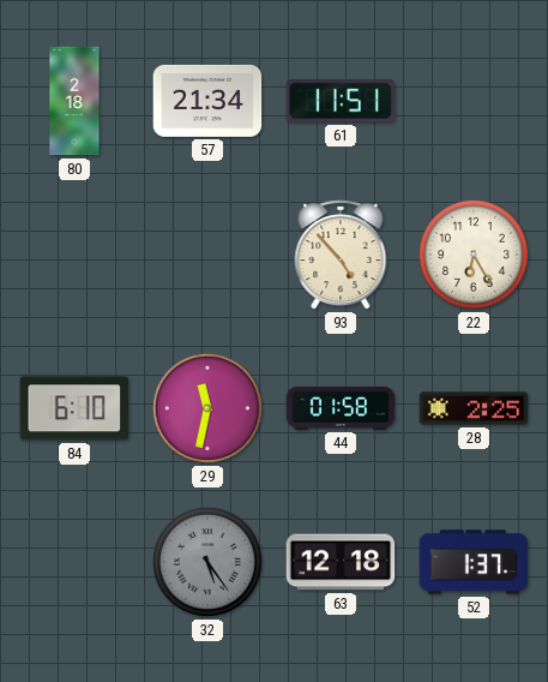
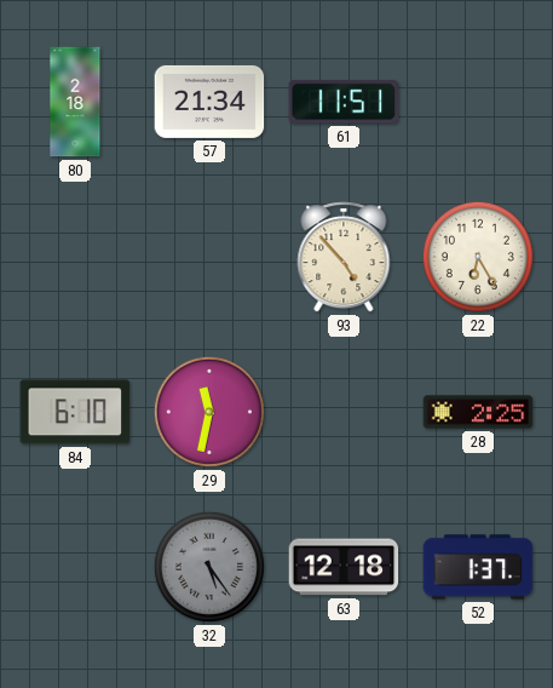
44: 01:58 -> none (341, 408)
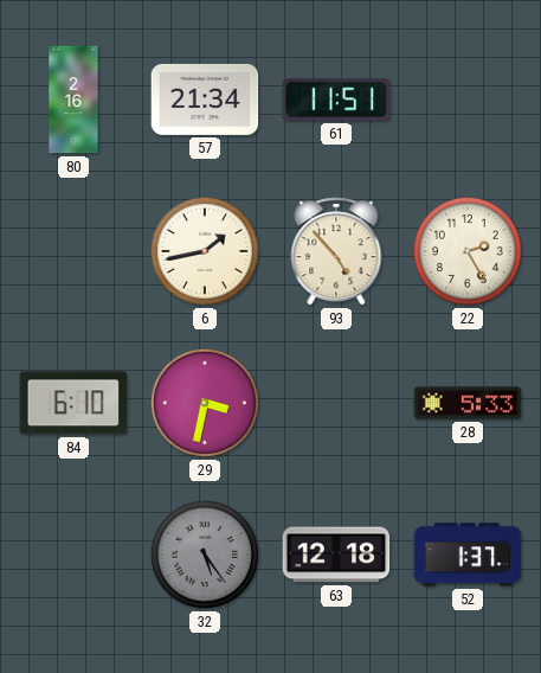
80: 2:18 -> 2:16 (73, 100)
6: none -> 1:43 (205, 251)
22: 6:25 -> 2:25 (468, 251)
29: 11:32 -> 3:32 (205, 403)
28: 2:25 -> 5:33 (468, 403)
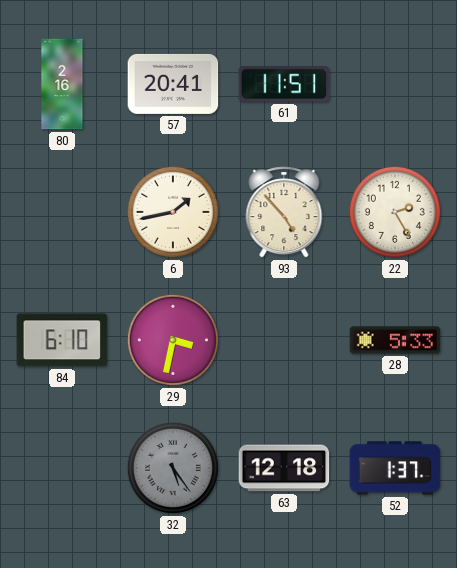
57: 21:34 -> 20:41 (173, 84)
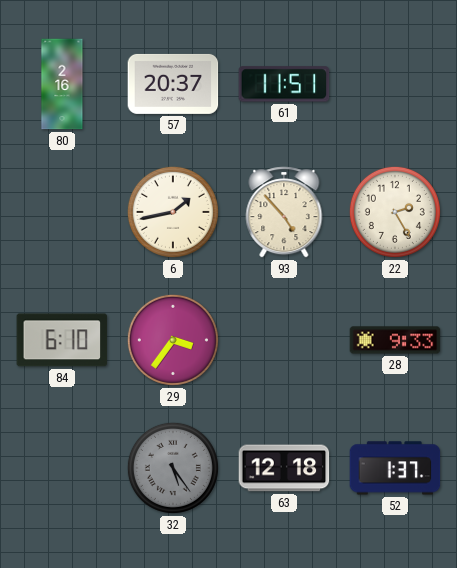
57: 20:41 -> 20:37 (173, 84)
29: 3:32 -> 3:36 (173, 340)
28: 5:33 -> 9:33 (395, 340)
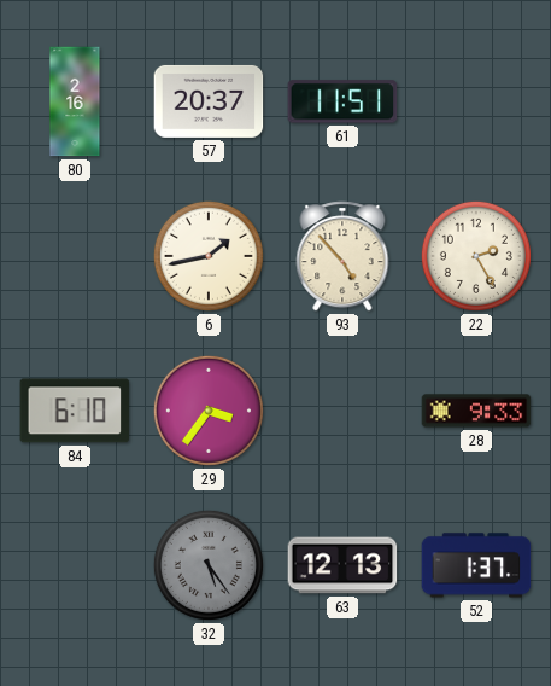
63: 12:18 -> 12:13 (342, 565)
